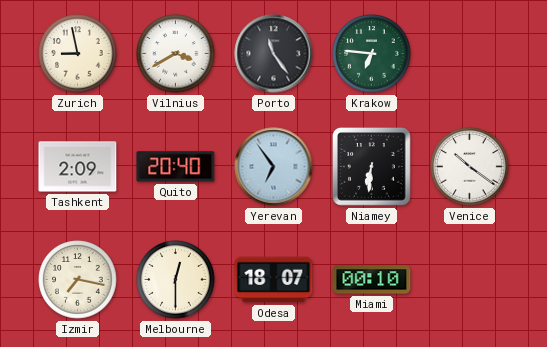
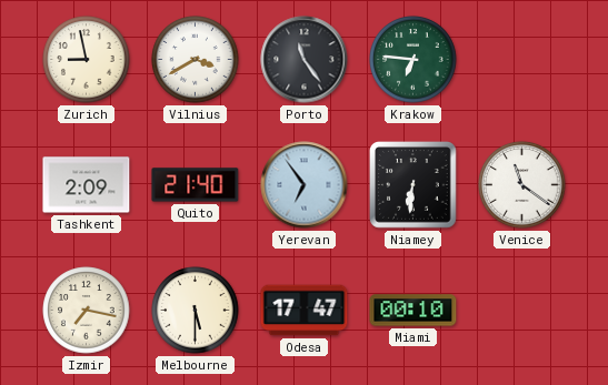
Quito: 20:40 -> 21:40 (196, 185)
Venice: 10:21 -> 11:21 (522, 185)
Melbourne: 12:30 -> 5:30 (196, 311)
Odesa: 18:07 -> 17:47 (305, 311)
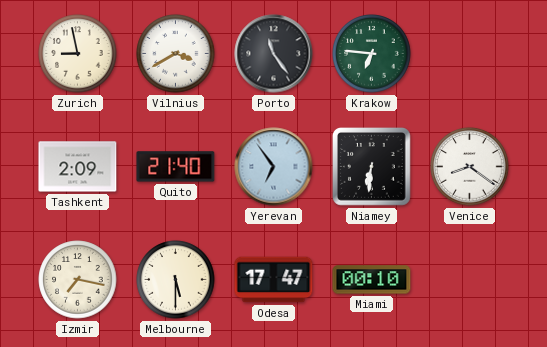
Venice: 11:21 -> 8:21 (470, 167)
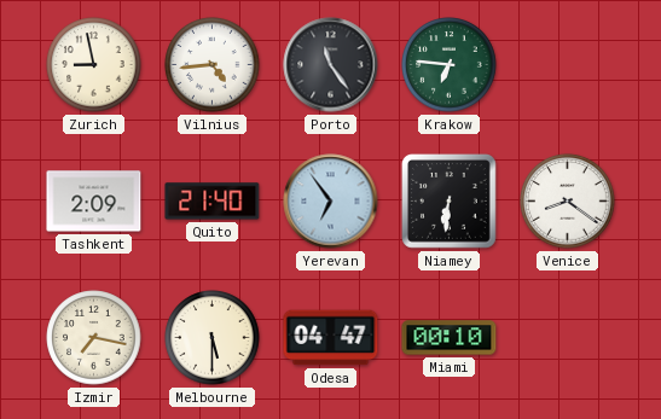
Vilnius: 3:40 -> 4:44 (213, 65)
Odesa: 17:47 -> 04:47 (331, 338)
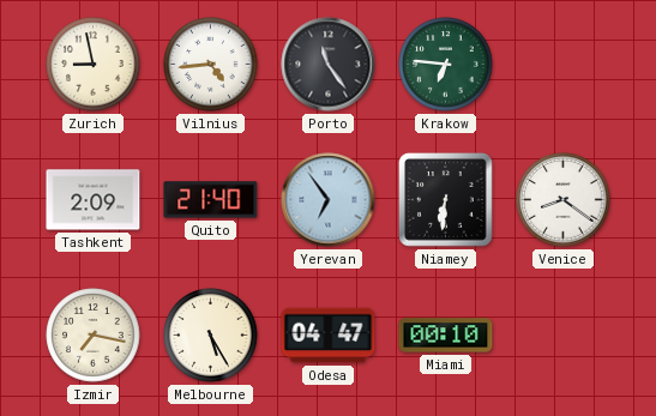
Melbourne: 5:30 -> 5:25 (211, 336)
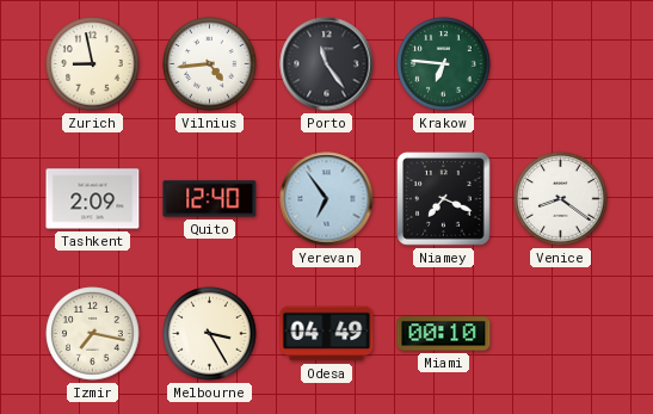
Quito: 21:40 -> 12:40 (210, 199)
Niamey: 6:31 -> 7:19 (444, 199)
Melbourne: 5:25 -> 3:25 (210, 334)
Odesa: 04:47 -> 04:49 (327, 334)
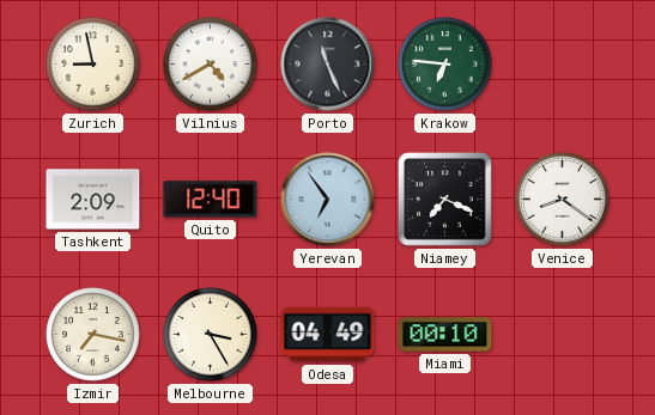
Vilnius: 4:44 -> 4:40 (211, 65)
Porto: 11:24 -> 11:26 (328, 65)
